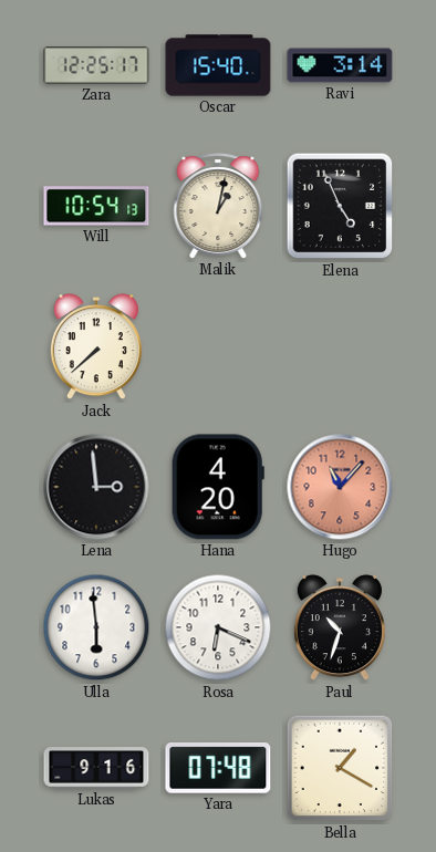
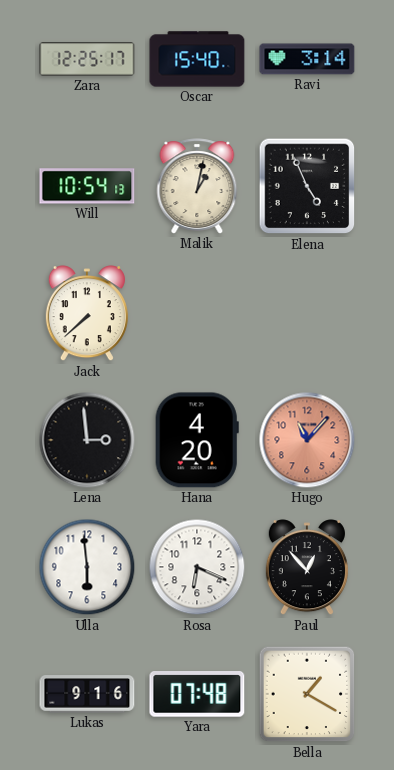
Paul: 10:33 -> 12:53 (307, 568)
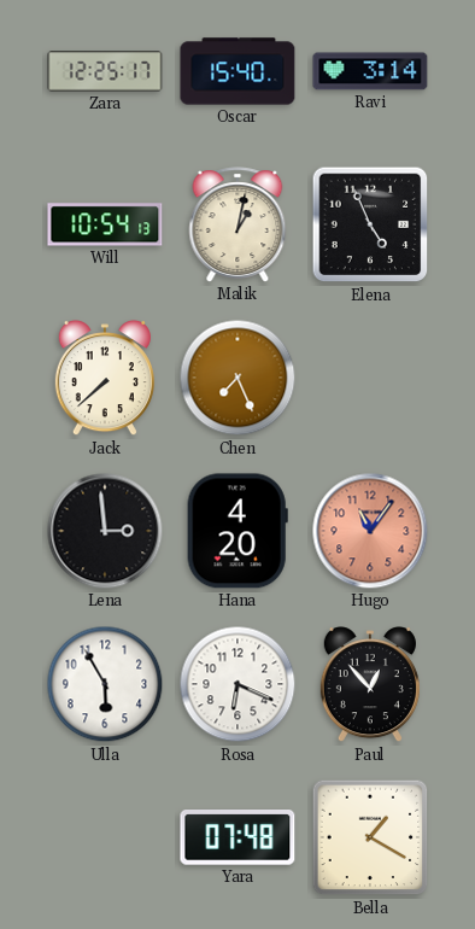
Chen: none -> 7:26 (237, 378)
Hugo: 11:07 -> 11:06 (370, 531)
Ulla: 5:59 -> 5:55 (105, 684)
Lukas: 9:16 -> none (87, 694)
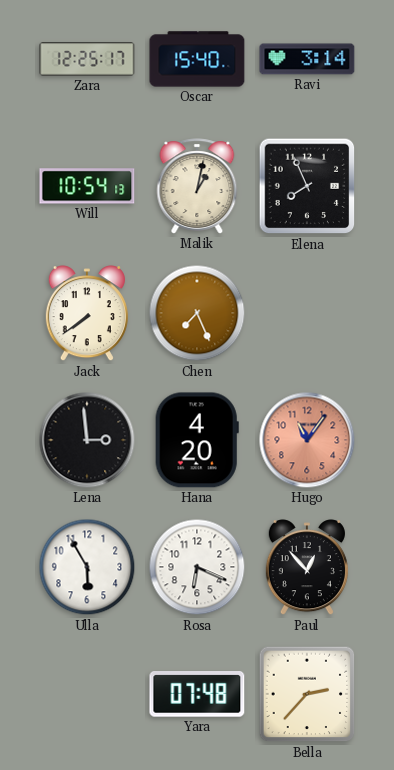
Elena: 4:56 -> 7:56 (307, 186)
Jack: 7:38 -> 7:39 (87, 314)
Bella: 1:20 -> 2:37 (307, 694)
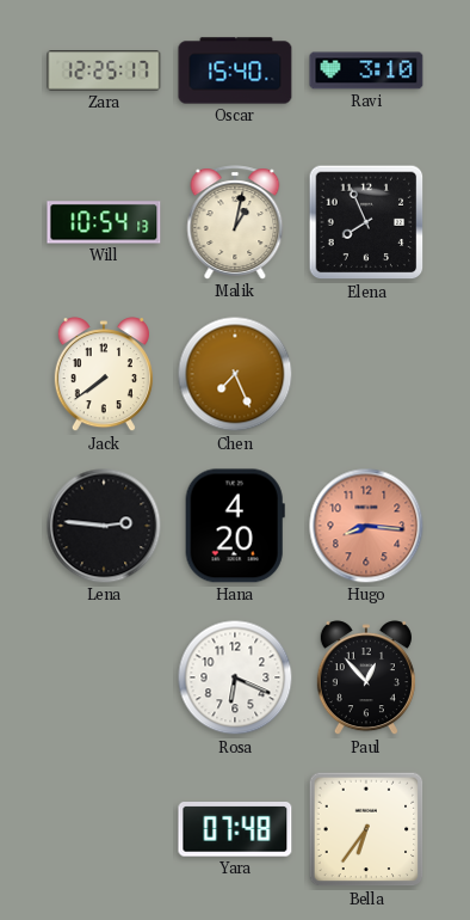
Ravi: 3:14 -> 3:10 (366, 70)
Lena: 2:59 -> 2:46 (104, 526)
Hugo: 11:06 -> 8:16 (366, 526)
Ulla: 5:55 -> none (87, 567)
Bella: 2:37 -> 6:36 (366, 829)
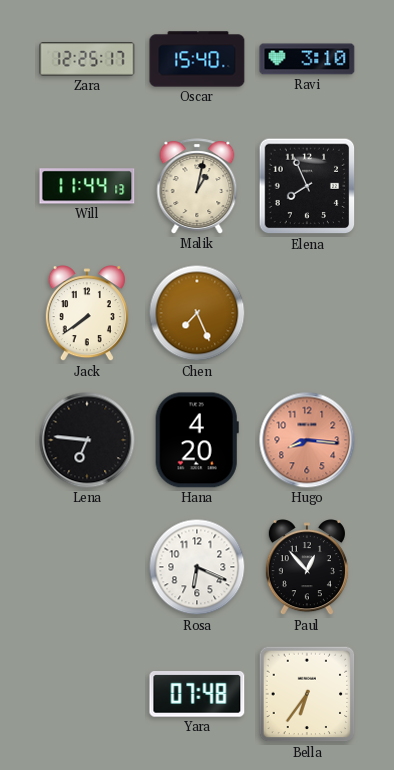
Will: 10:54 -> 11:44 (87, 186)
Lena: 2:46 -> 6:46 (87, 440)
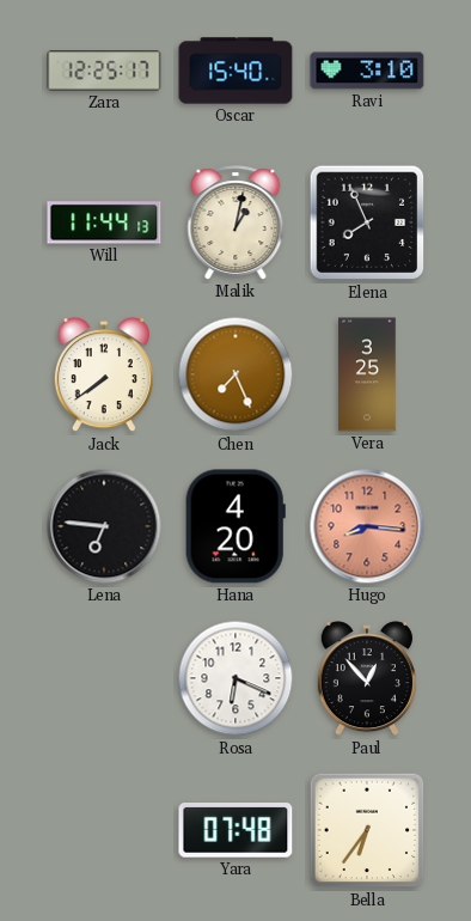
Vera: none -> 3:25 (367, 374)
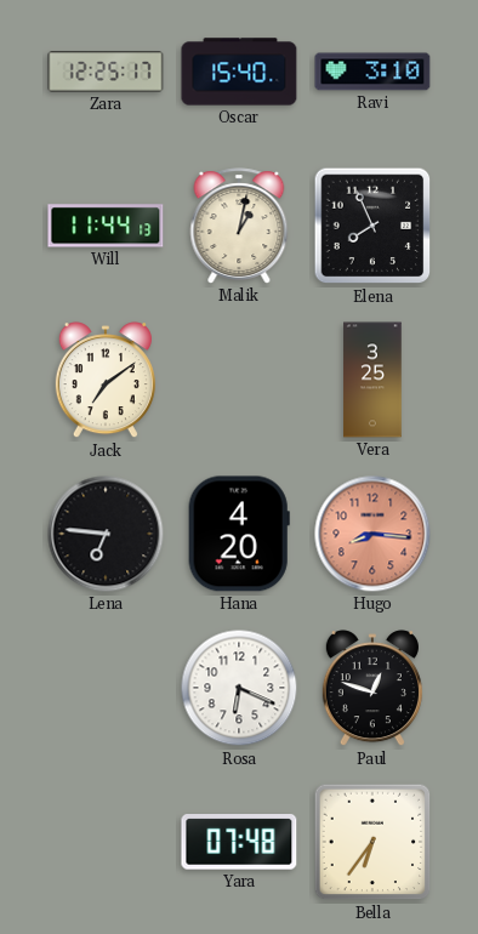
Jack: 7:39 -> 7:09 (106, 381)
Chen: 7:26 -> none (235, 374)
Paul: 12:53 -> 12:48 (372, 689)
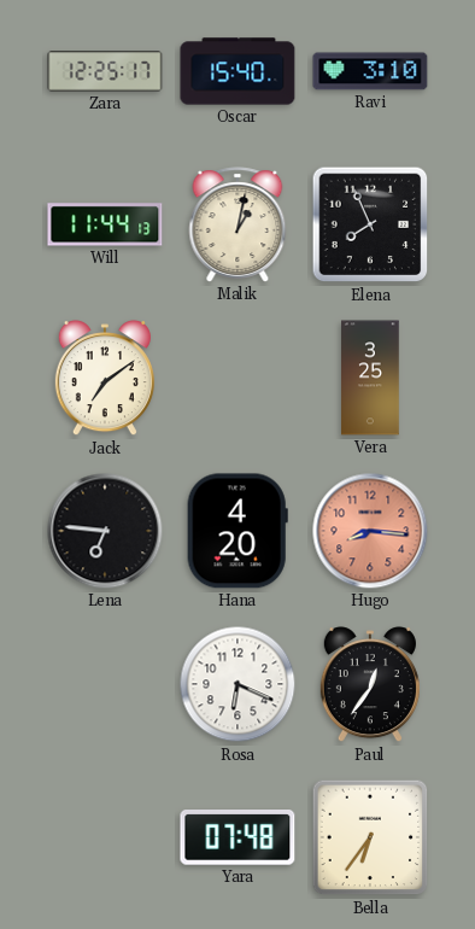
Paul: 12:48 -> 12:36 (370, 685)
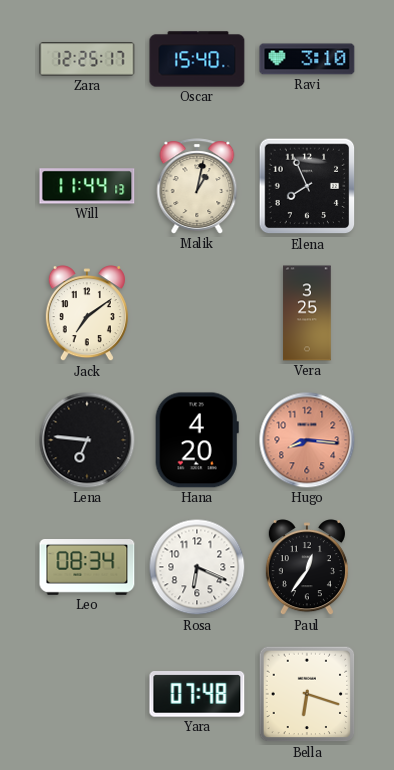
Leo: none -> 08:34 (87, 568)
Bella: 6:36 -> 6:18 (307, 694)
